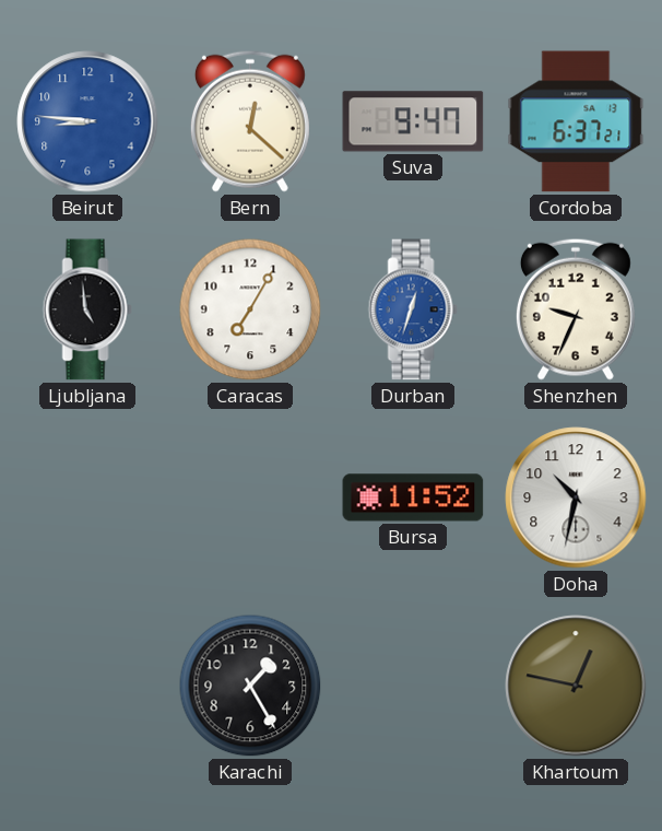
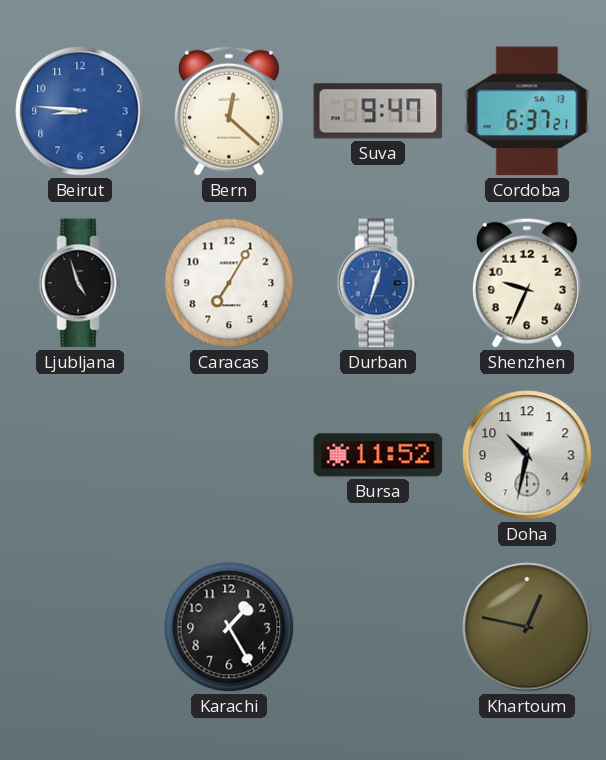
Ljubljana: 4:59 -> 4:57 (80, 283)
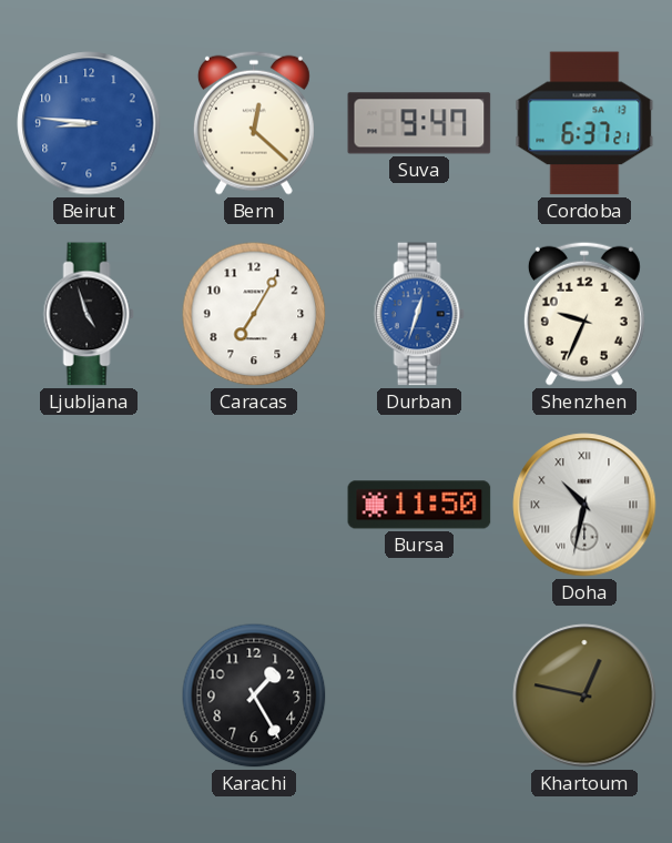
Bursa: 11:52 -> 11:50 (419, 505)
Doha numerals: Arabic -> Roman (584, 505)
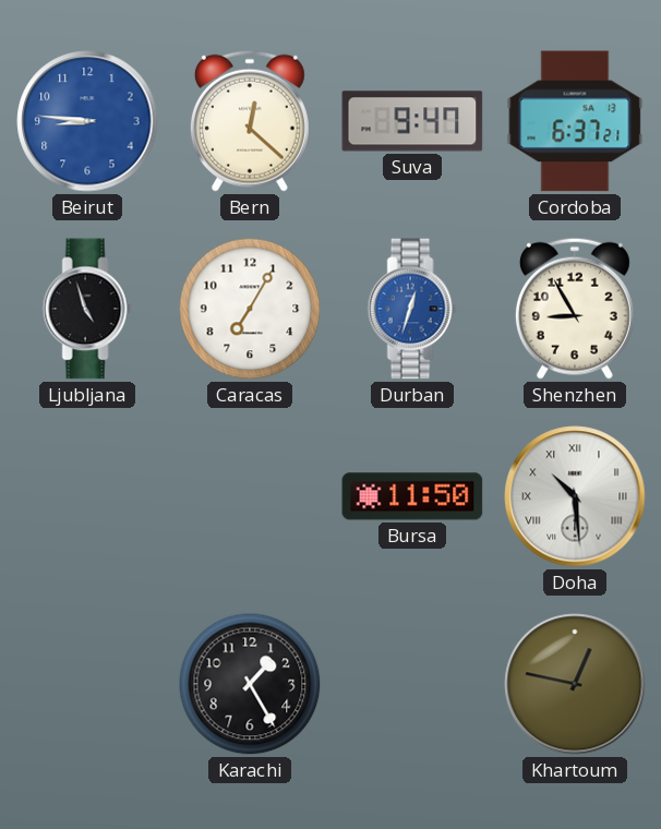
Shenzhen: 9:34 -> 8:55 (575, 309)
Doha: 10:32 -> 10:29 (575, 496)
